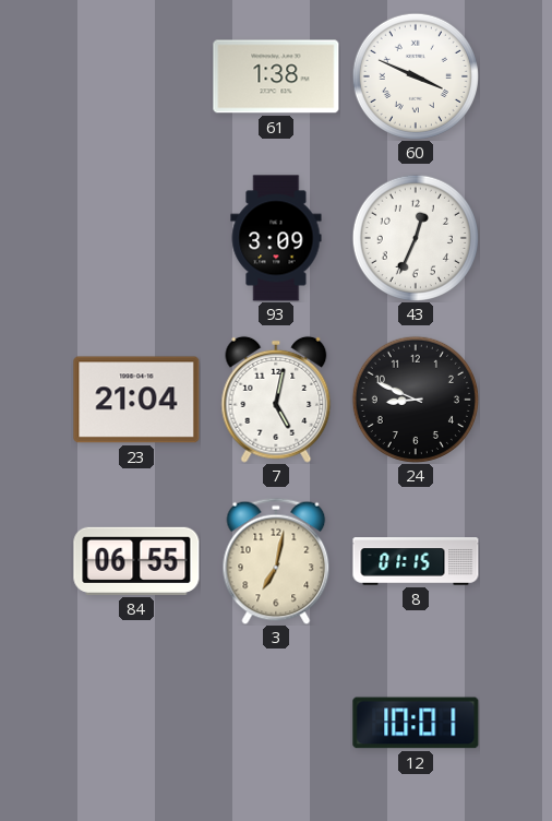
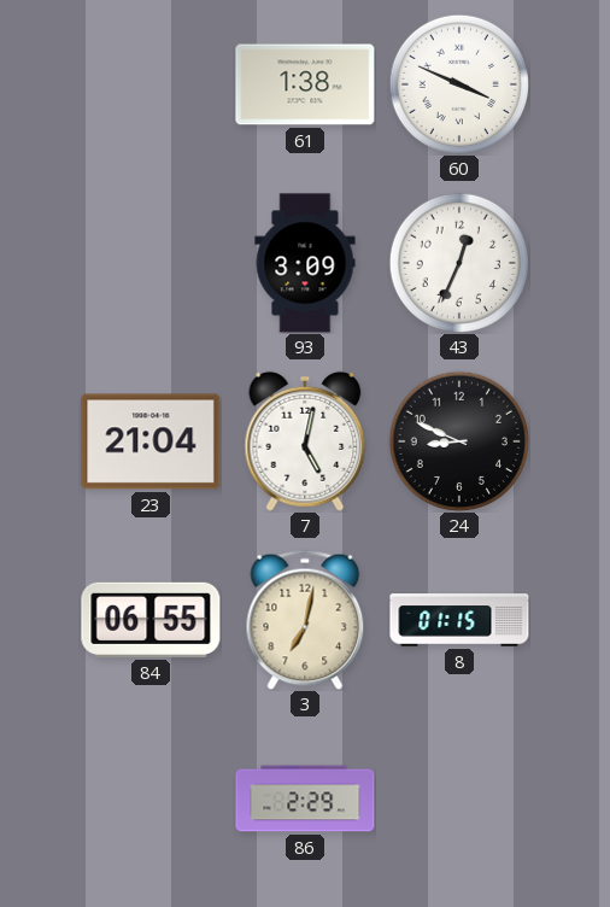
86: none -> 2:29 (305, 798)
12: 10:01 -> none (416, 723)
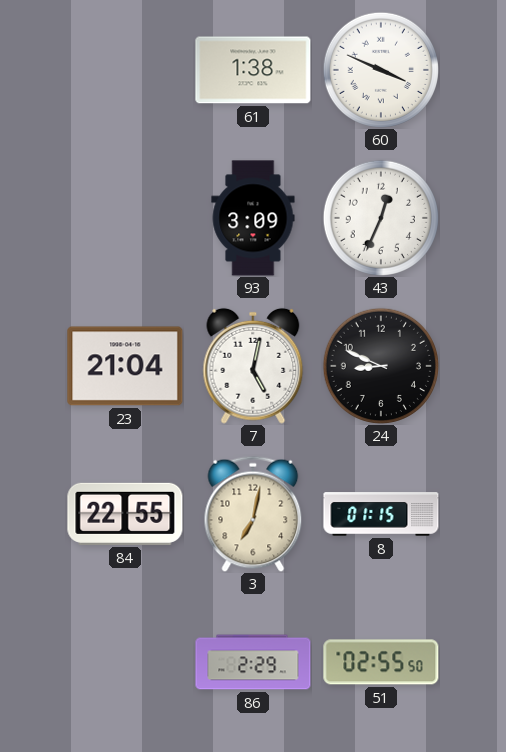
84: 06:55 -> 22:55 (125, 514)
51: none -> 02:55 (381, 662)
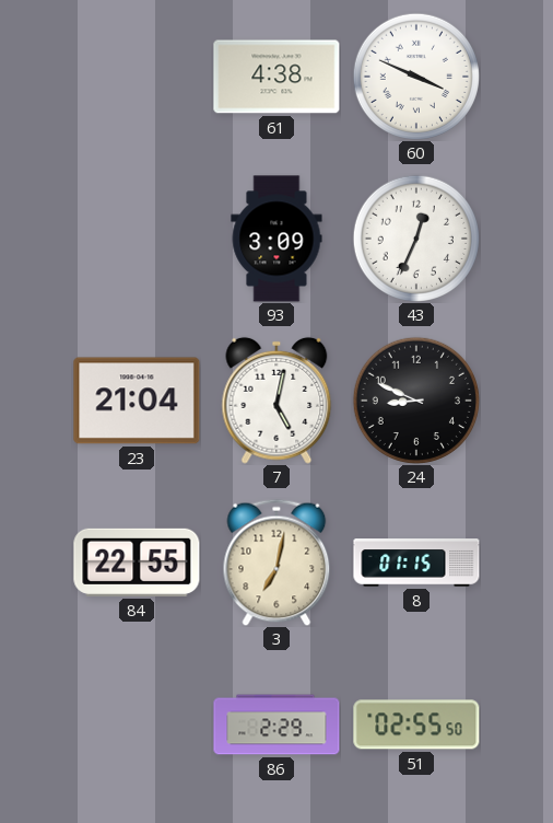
61: 1:38 -> 4:38 (276, 77)
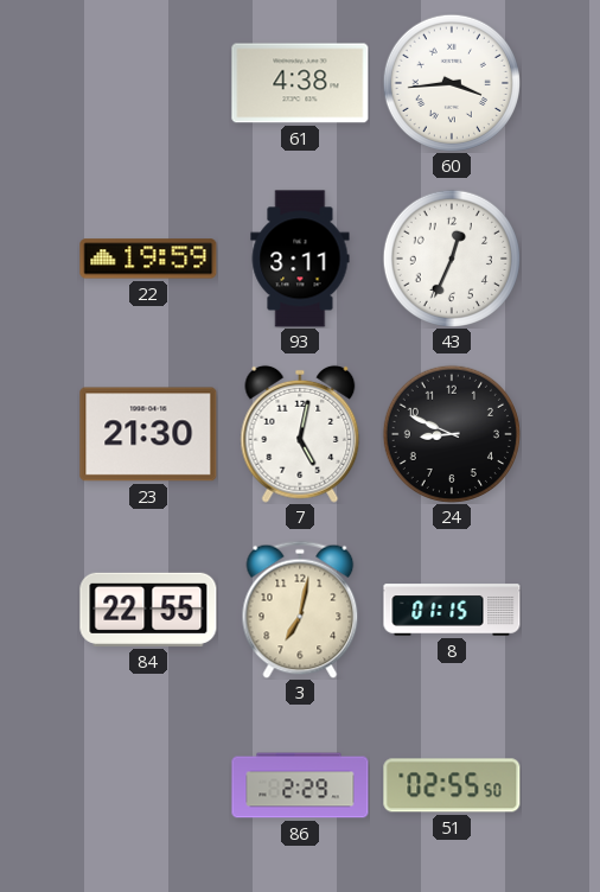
60: 3:49 -> 3:44 (452, 83)
22: none -> 19:59 (148, 259)
93: 3:09 -> 3:11 (300, 259)
23: 21:04 -> 21:30 (148, 434)
